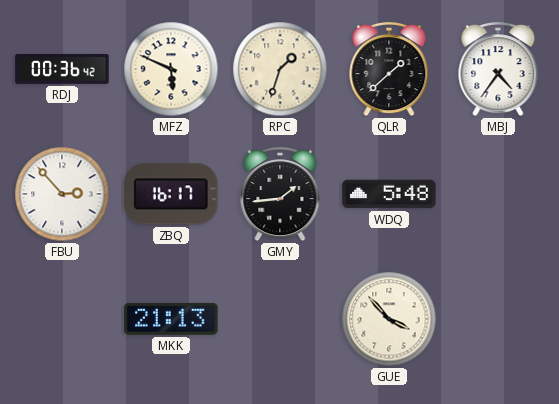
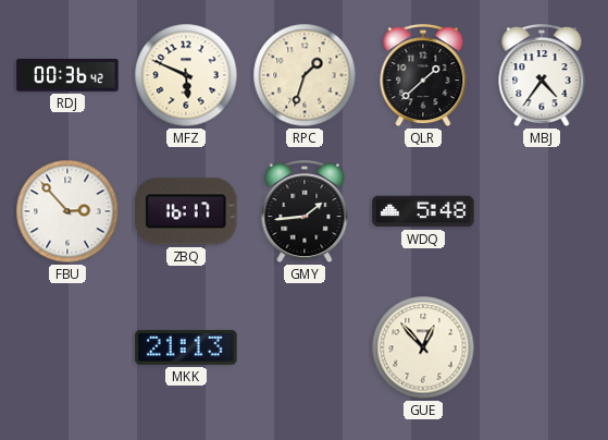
GUE: 3:53 -> 12:53 (423, 347)
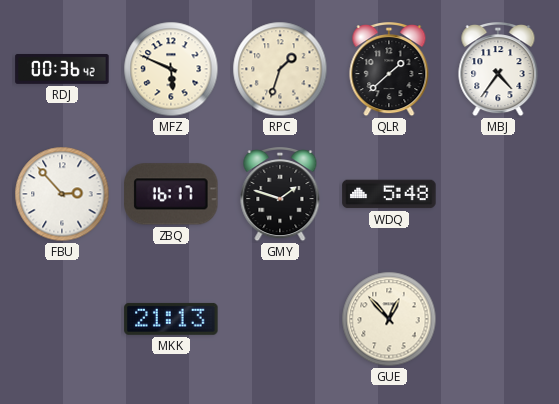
GMY: 1:44 -> 1:48 (280, 195)
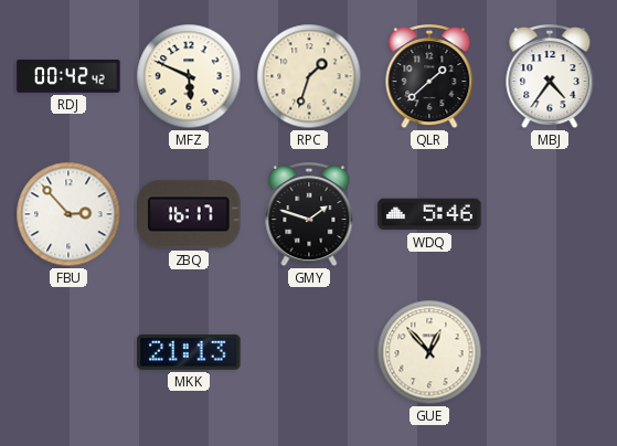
RDJ: 00:36 -> 00:42 (68, 76)
WDQ: 5:48 -> 5:46 (429, 214)
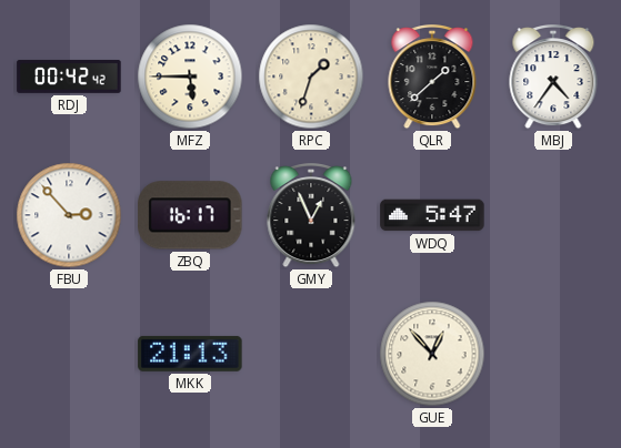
MFZ: 5:49 -> 5:45 (190, 77)
GMY: 1:48 -> 12:56 (311, 216)
WDQ: 5:46 -> 5:47 (432, 215)
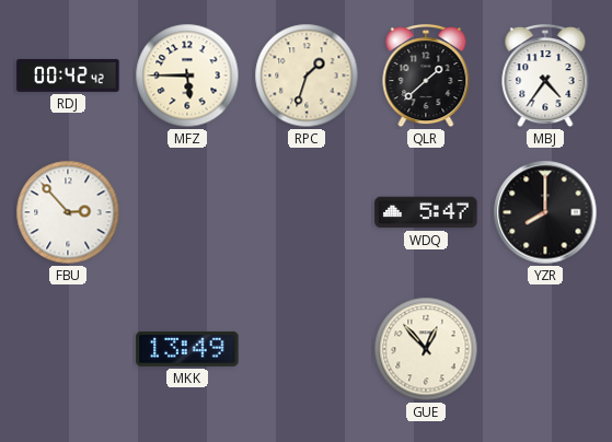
ZBQ: 16:17 -> none (190, 215)
GMY: 12:56 -> none (311, 216)
YZR: none -> 8:00 (545, 212)
MKK: 21:13 -> 13:49 (187, 349)
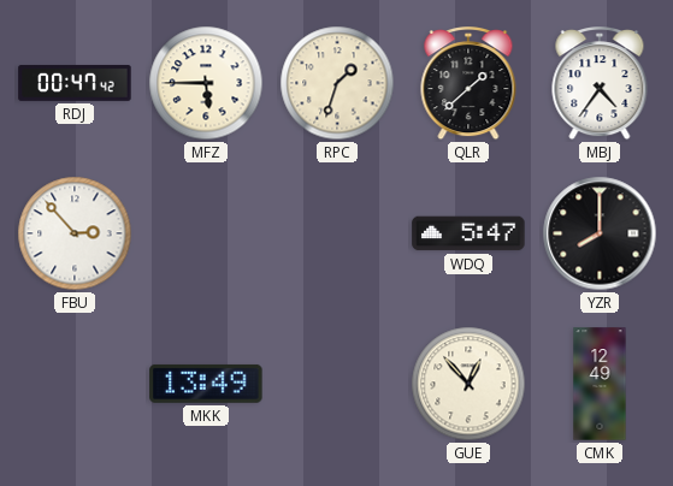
RDJ: 00:42 -> 00:47 (75, 83)
CMK: none -> 12:49 (600, 384)
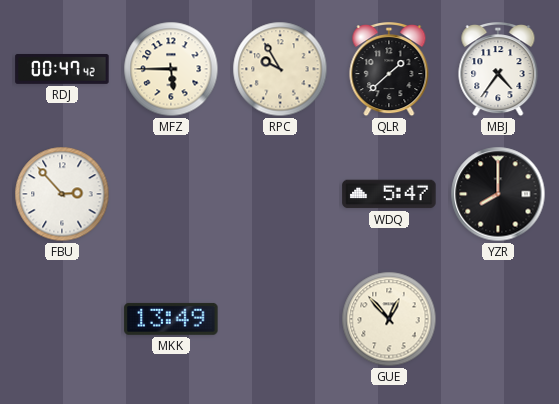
RPC: 1:33 -> 9:55 (280, 69)
CMK: 12:49 -> none (600, 384)
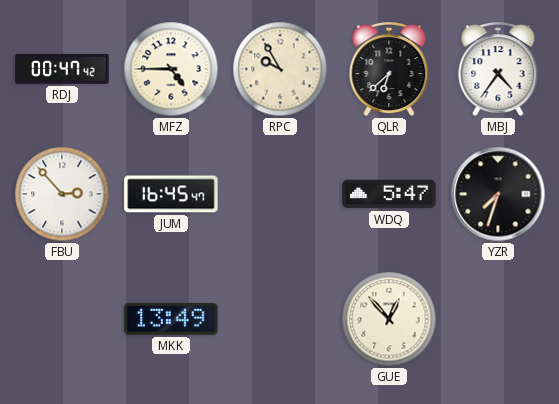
MFZ: 5:45 -> 4:45 (171, 69)
QLR: 1:38 -> 6:38 (389, 70)
JUM: none -> 16:45 (171, 194)
YZR: 8:00 -> 7:33 (498, 194)
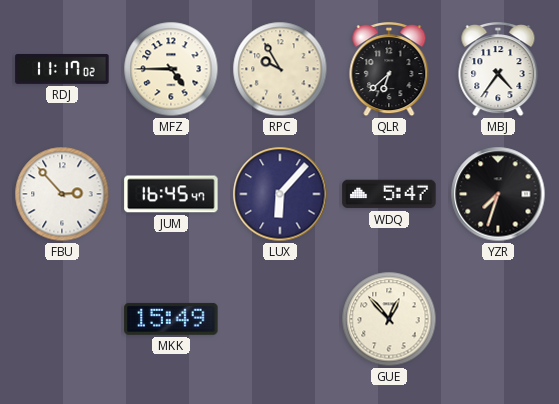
RDJ: 00:47 -> 11:17 (62, 69)
LUX: none -> 6:07 (280, 194)
MKK: 13:49 -> 15:49 (171, 319)
